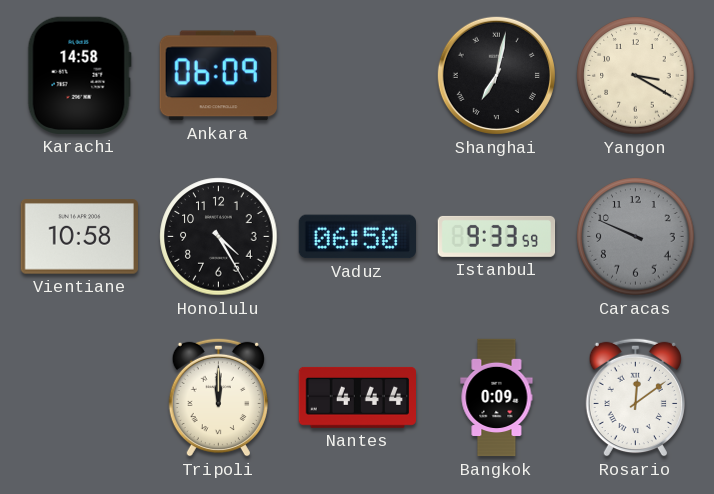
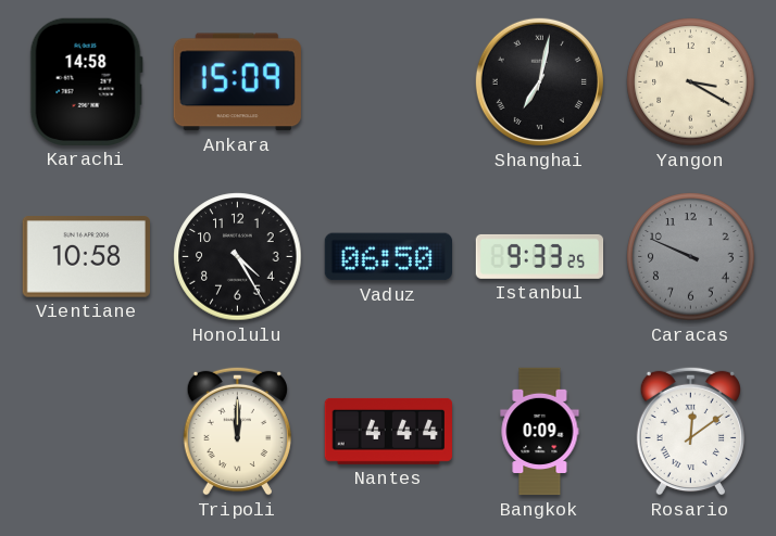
Ankara: 06:09 -> 15:09 (237, 82)
Istanbul: 9:33:59 -> 9:33:25 (540, 256)
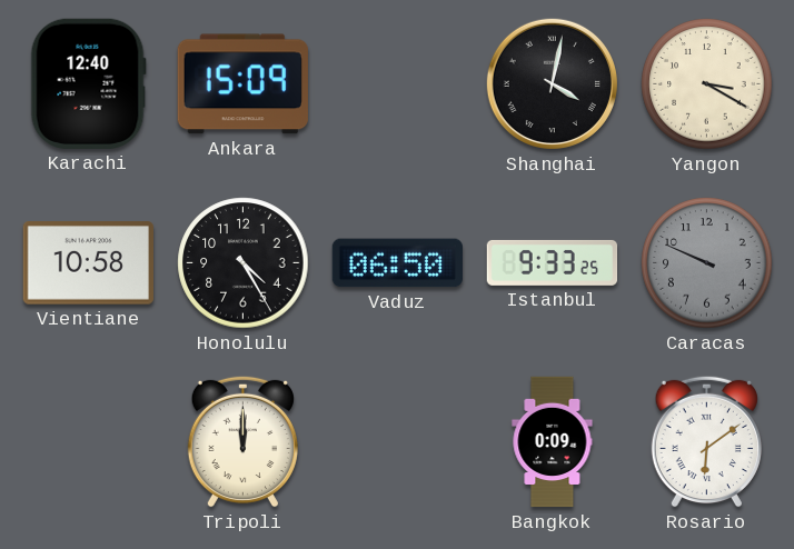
Karachi: 14:58 -> 12:40 (88, 83)
Shanghai: 7:02 -> 4:02 (552, 83)
Nantes: 4:44 -> none (388, 431)
Rosario: 12:09 -> 6:09 (706, 441)
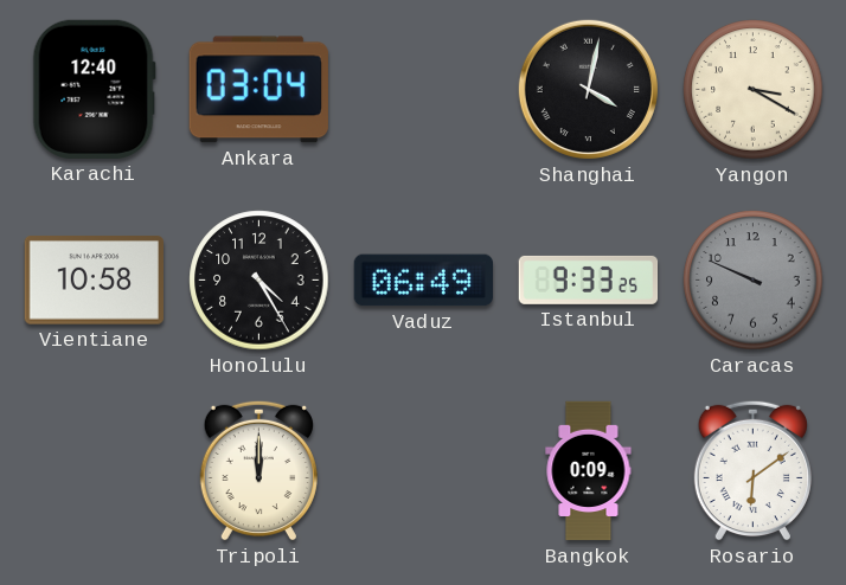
Ankara: 15:09 -> 03:04 (258, 90)
Vaduz: 06:50 -> 06:49 (423, 281)
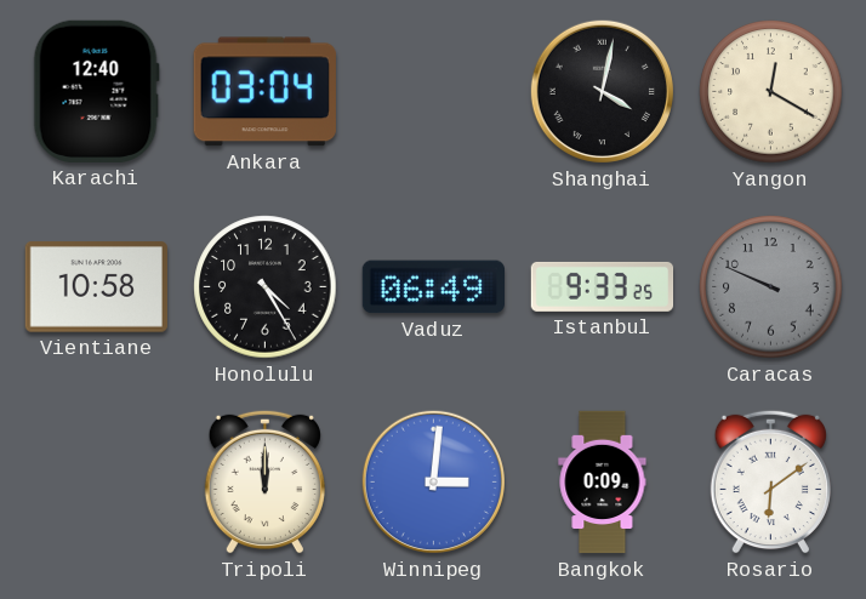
Yangon: 3:20 -> 12:20 (771, 92)
Winnipeg: none -> 3:01 (433, 481)
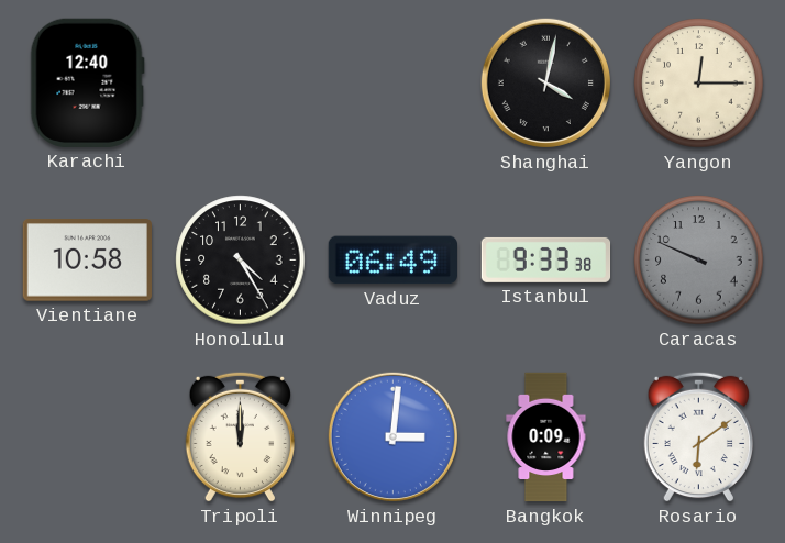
Ankara: 03:04 -> none (264, 92)
Yangon: 12:20 -> 12:15 (699, 84)
Istanbul: 9:33:25 -> 9:33:38 (546, 259)
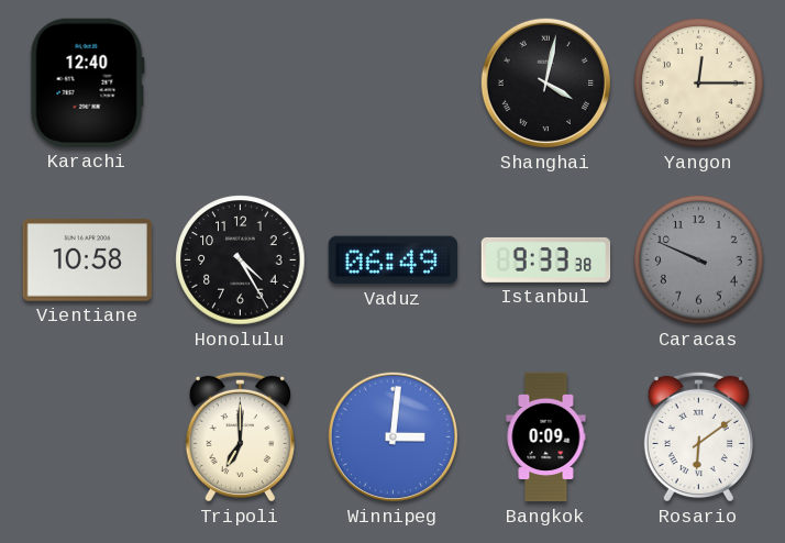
Tripoli: 12:00 -> 7:00 (240, 436)
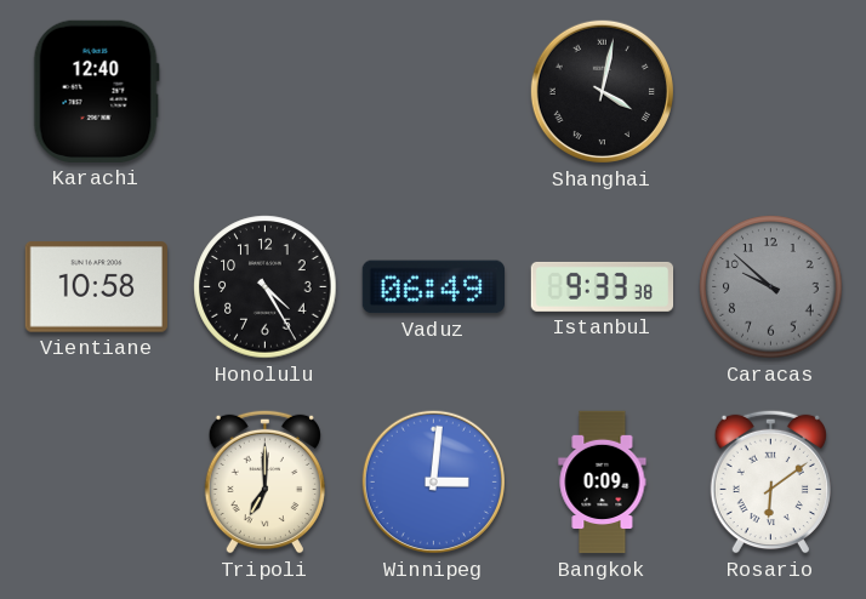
Yangon: 12:15 -> none (699, 84)
Caracas: 9:49 -> 9:52 (771, 287)
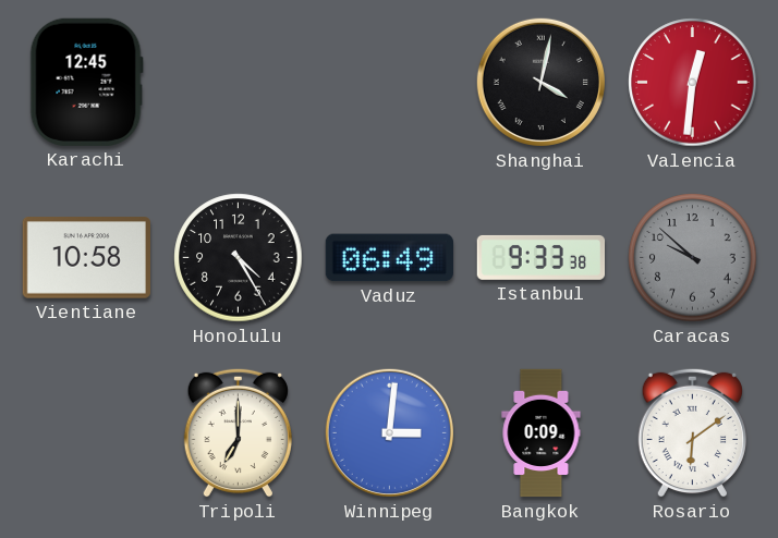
Karachi: 12:40 -> 12:45 (86, 82)
Valencia: none -> 12:31 (693, 83)
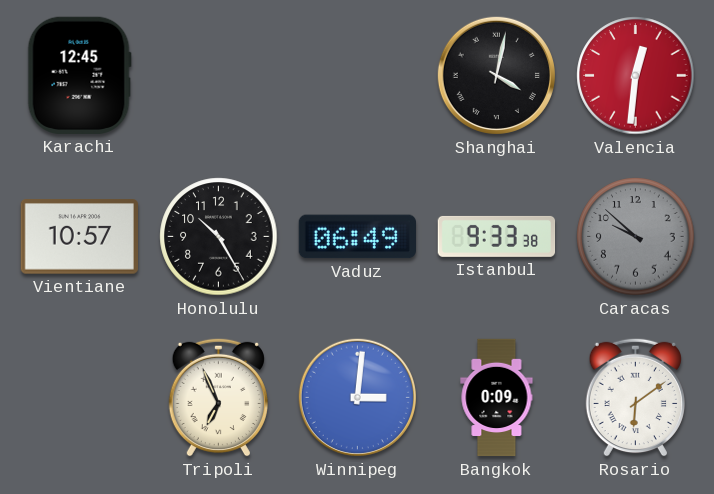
Vientiane: 10:58 -> 10:57 (79, 237)
Honolulu: 4:25 -> 10:25 (219, 237)
Tripoli: 7:00 -> 6:56 (218, 397)
